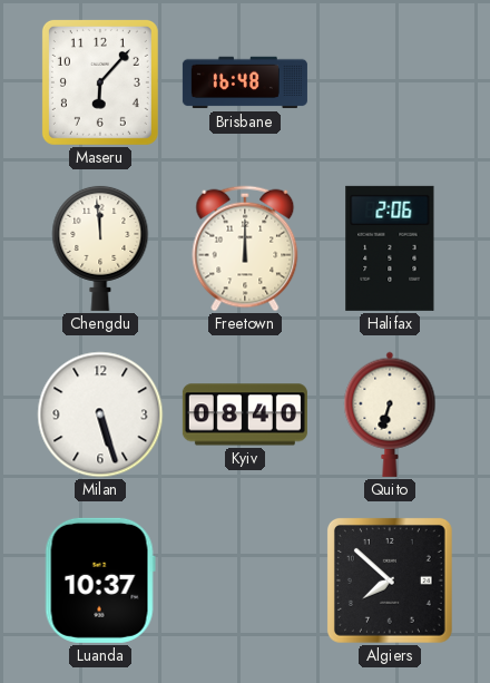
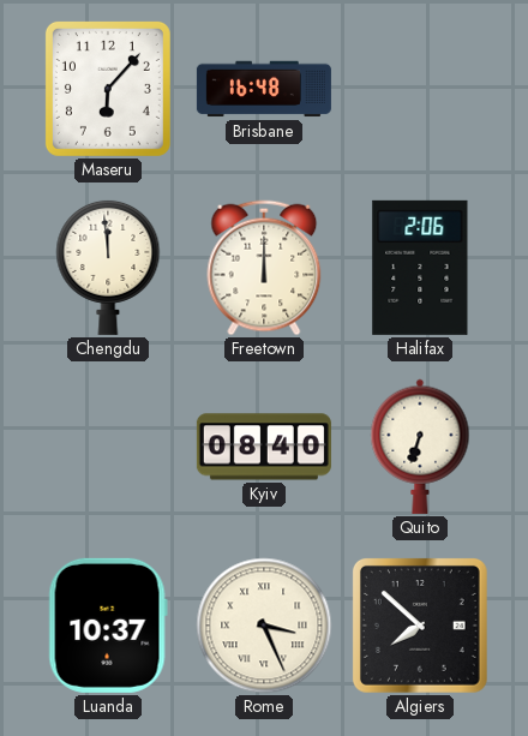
Milan: 5:27 -> none (100, 414)
Rome: none -> 3:26 (264, 626)
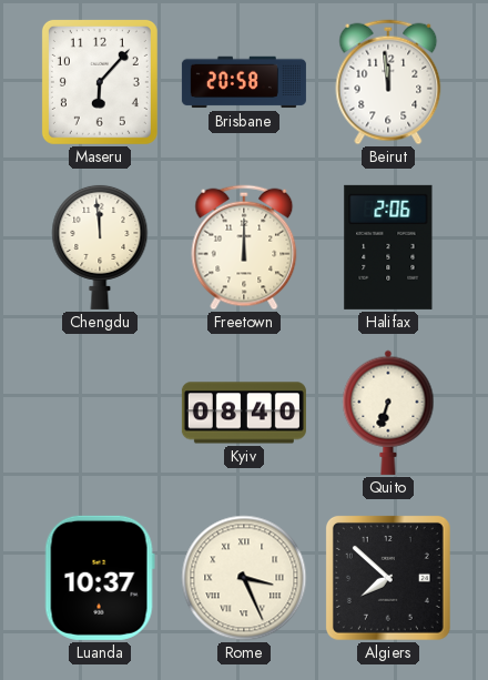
Brisbane: 16:48 -> 20:58 (244, 82)
Beirut: none -> 11:59 (388, 82)
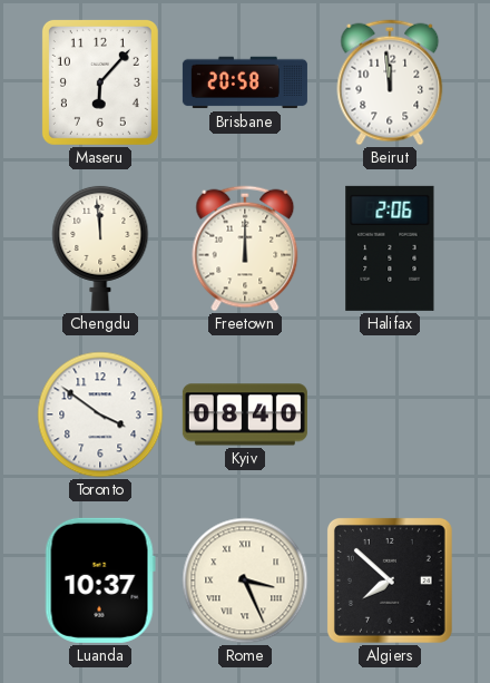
Toronto: none -> 3:51 (100, 414)
Quito: 6:33 -> none (388, 413)
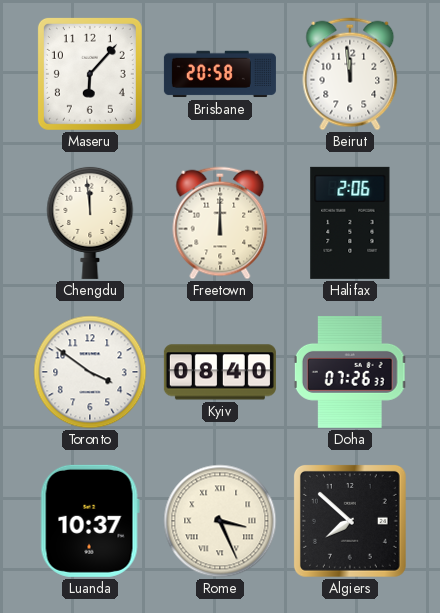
Doha: none -> 07:26 (350, 373)
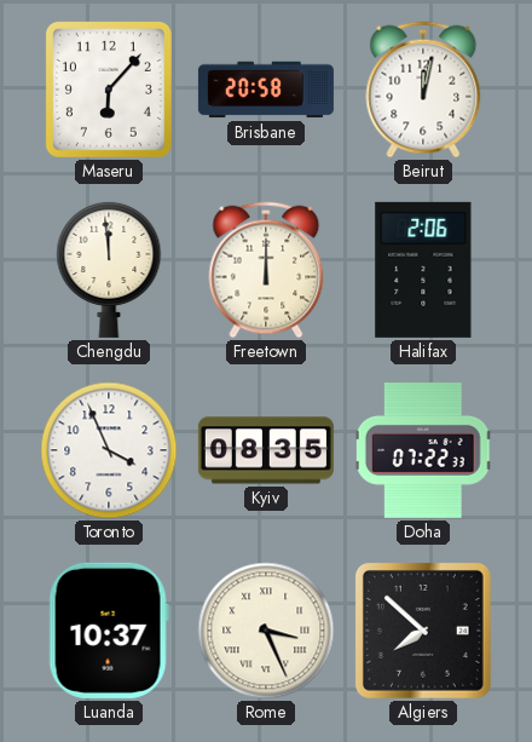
Beirut: 11:59 -> 12:02 (423, 90)
Toronto: 3:51 -> 3:56 (109, 450)
Kyiv: 08:40 -> 08:35 (266, 450)
Doha: 07:26 -> 07:22 (423, 451)
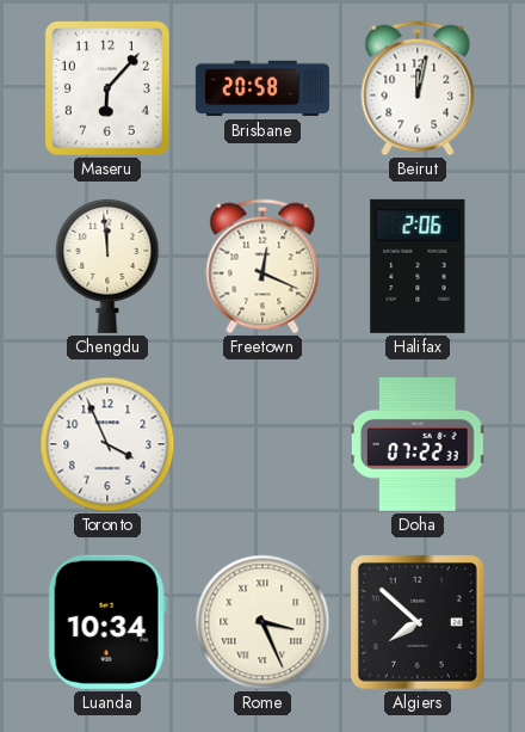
Freetown: 12:00 -> 12:19 (262, 266)
Kyiv: 08:35 -> none (266, 450)
Luanda: 10:37 -> 10:34 (107, 622)
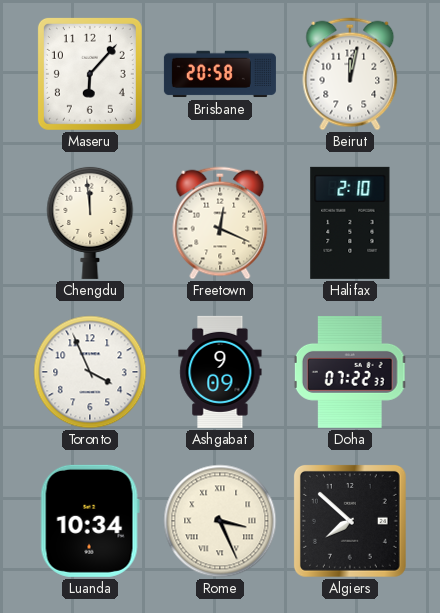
Halifax: 2:06 -> 2:10 (350, 223)
Ashgabat: none -> 9:09 (220, 372)
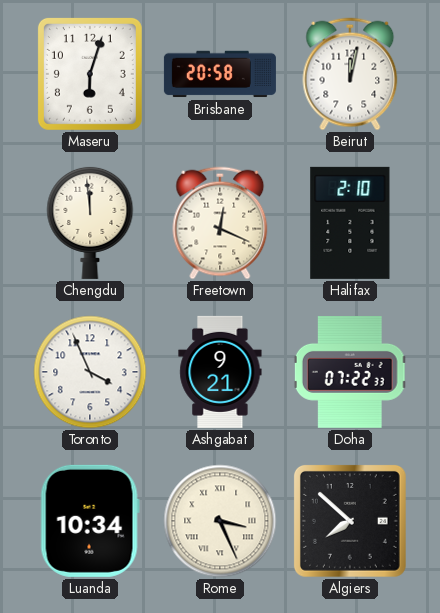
Maseru: 6:07 -> 6:03 (90, 74)
Ashgabat: 9:09 -> 9:21 (220, 372)
